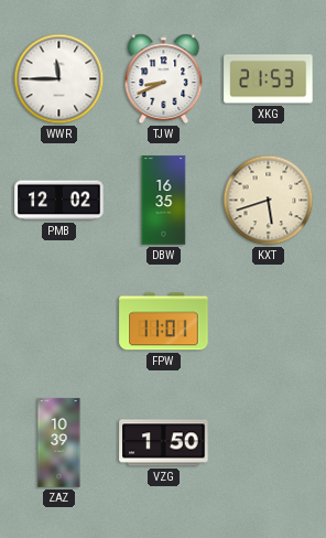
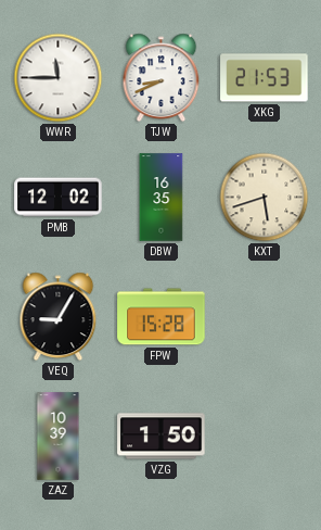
VEQ: none -> 9:05 (59, 317)
FPW: 11:01 -> 15:28 (162, 317)
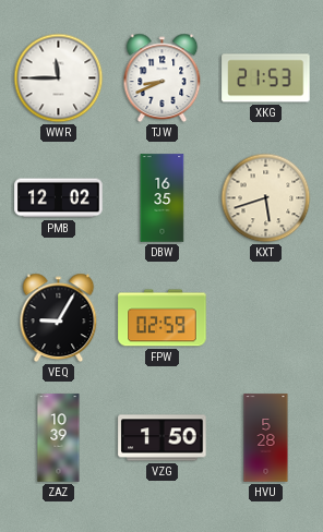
FPW: 15:28 -> 02:59 (163, 318)
HVU: none -> 5:28 (266, 438)
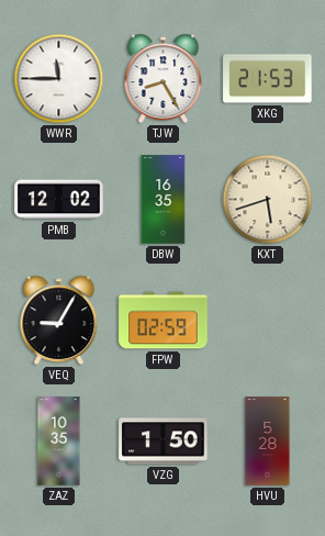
TJW: 8:41 -> 8:25 (164, 79)
ZAZ: 10:39 -> 10:35 (59, 442)
